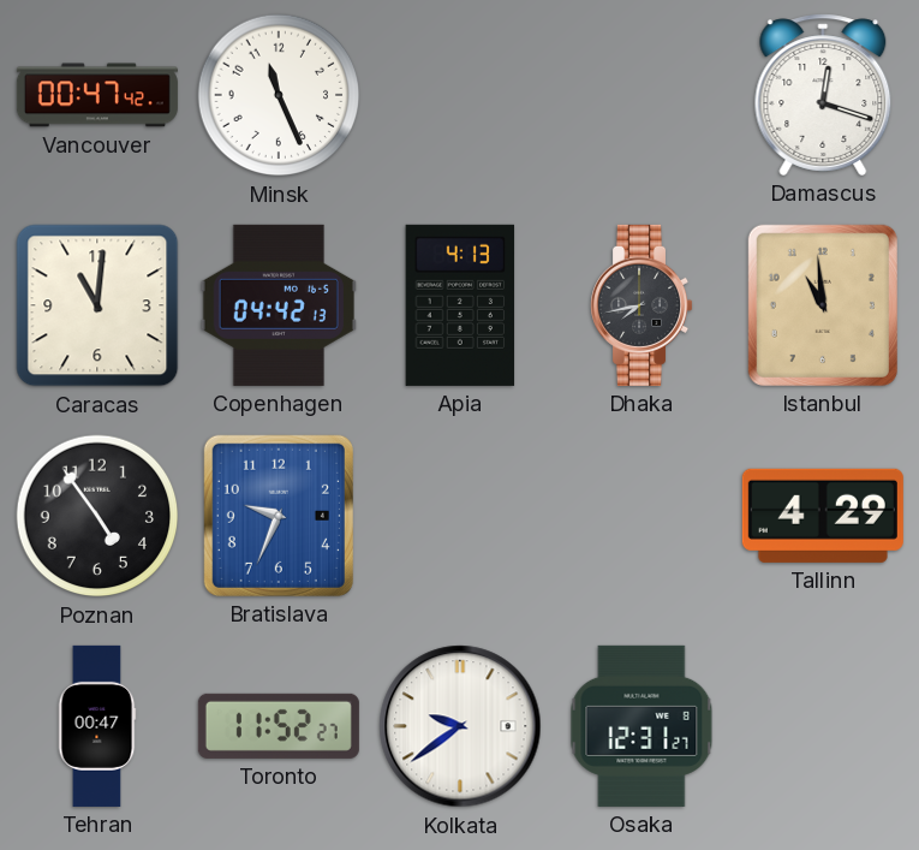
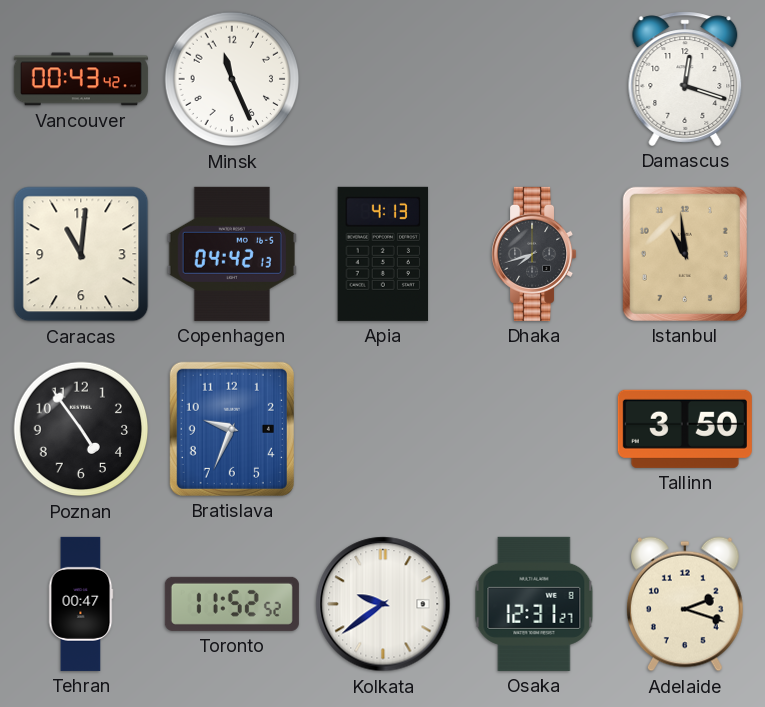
Vancouver: 00:47 -> 00:43 (81, 79)
Dhaka: 7:43 -> 7:42 (534, 254)
Tallinn: 4:29 -> 3:50 (685, 429)
Toronto: 11:52:27 -> 11:52:52 (232, 604)
Adelaide: none -> 2:18 (686, 604)
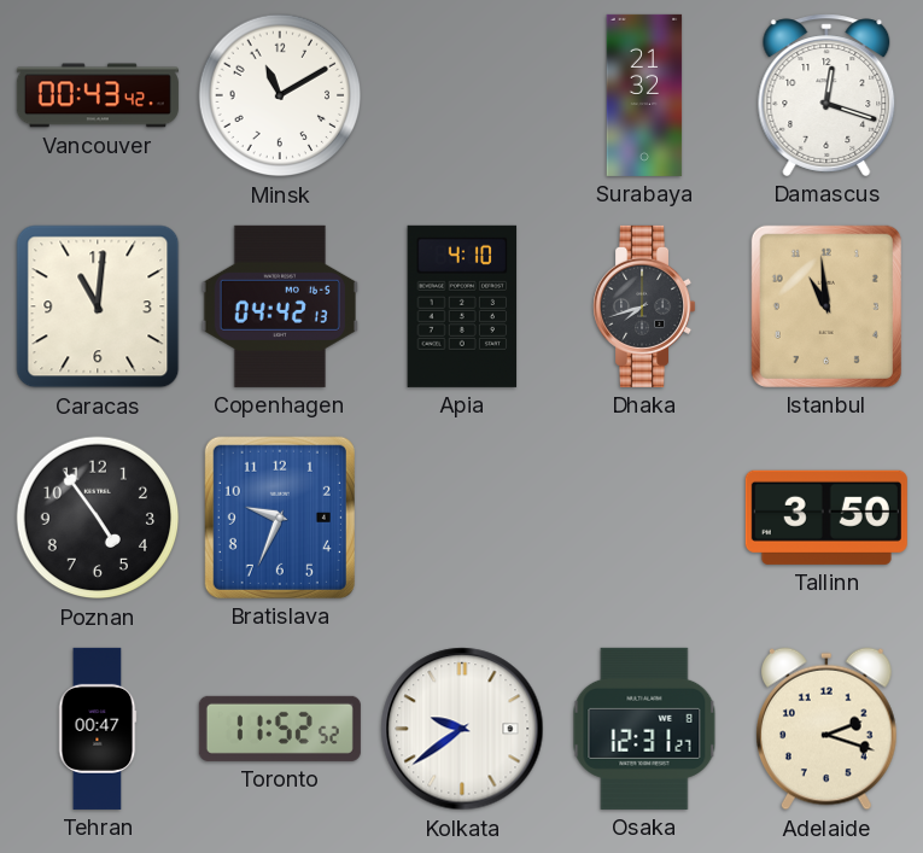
Minsk: 11:26 -> 11:10 (280, 95)
Surabaya: none -> 21:32 (644, 95)
Apia: 4:13 -> 4:10 (462, 306)
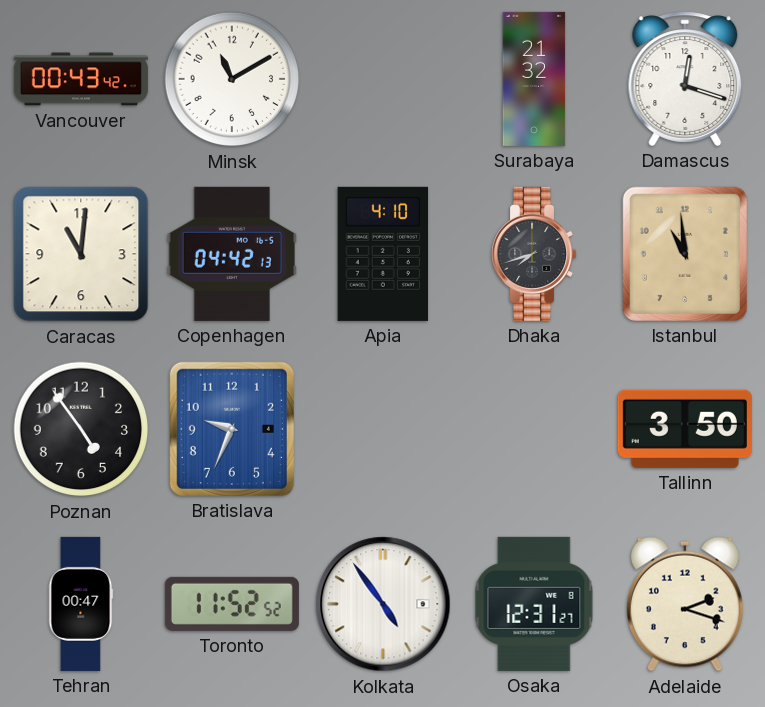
Kolkata: 9:39 -> 4:54 (383, 604)
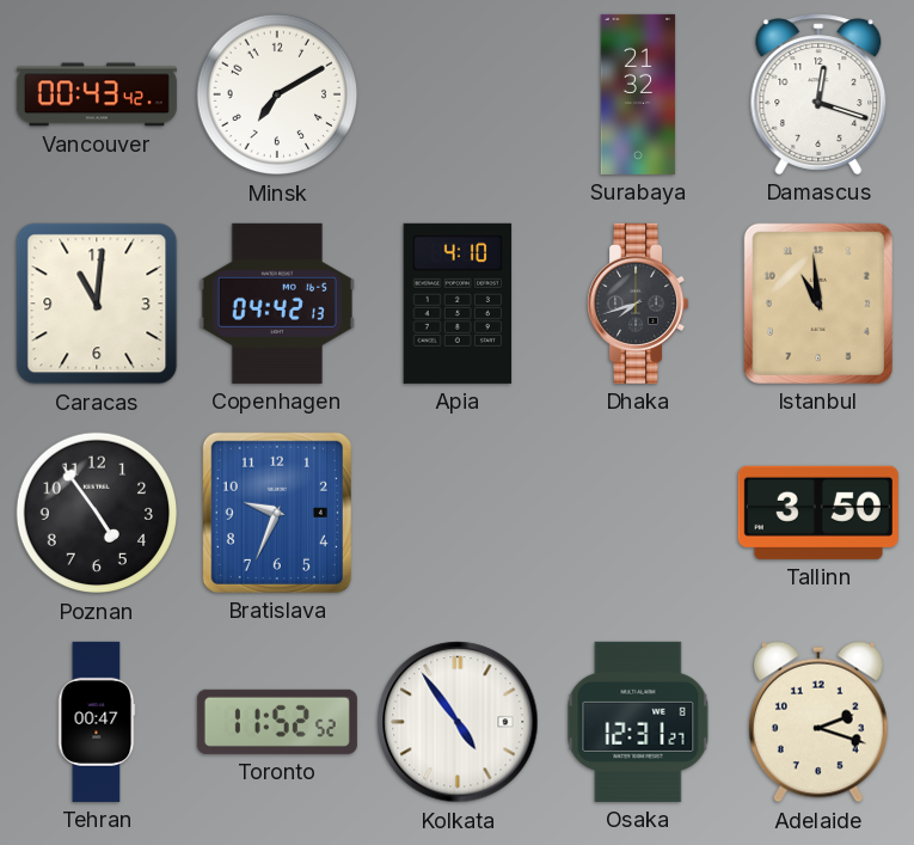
Minsk: 11:10 -> 7:10 (277, 94)
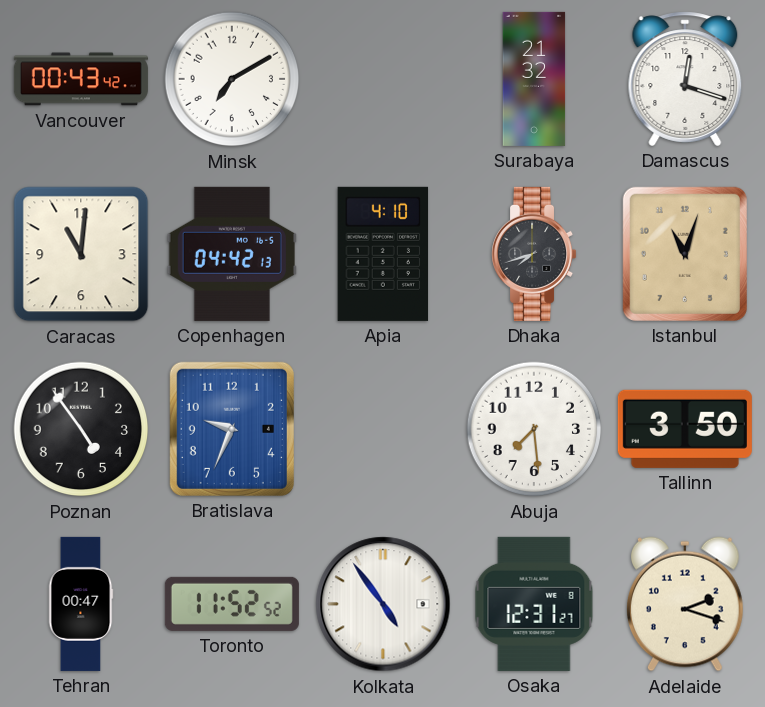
Istanbul: 10:59 -> 11:03 (685, 254)
Abuja: none -> 7:29 (534, 429)
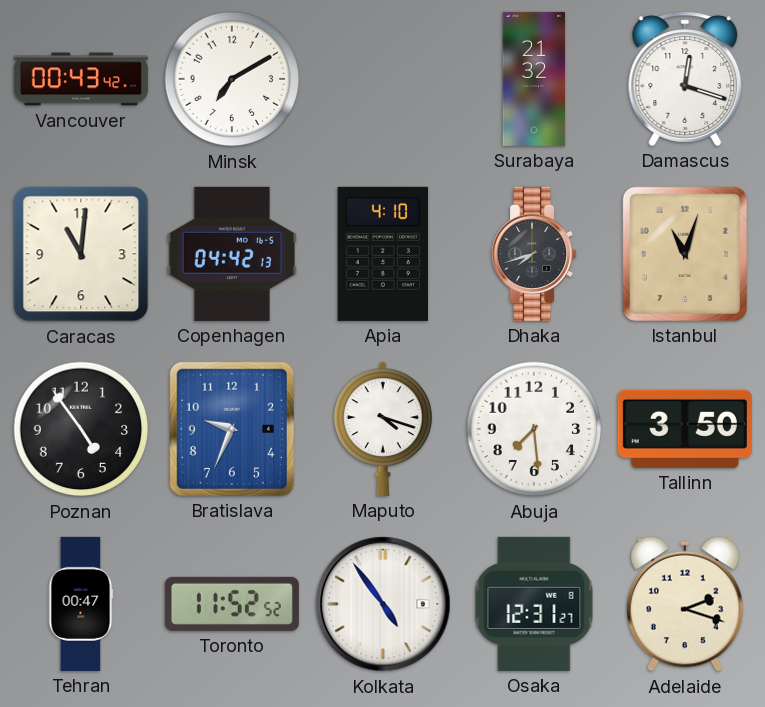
Maputo: none -> 4:18 (384, 429)
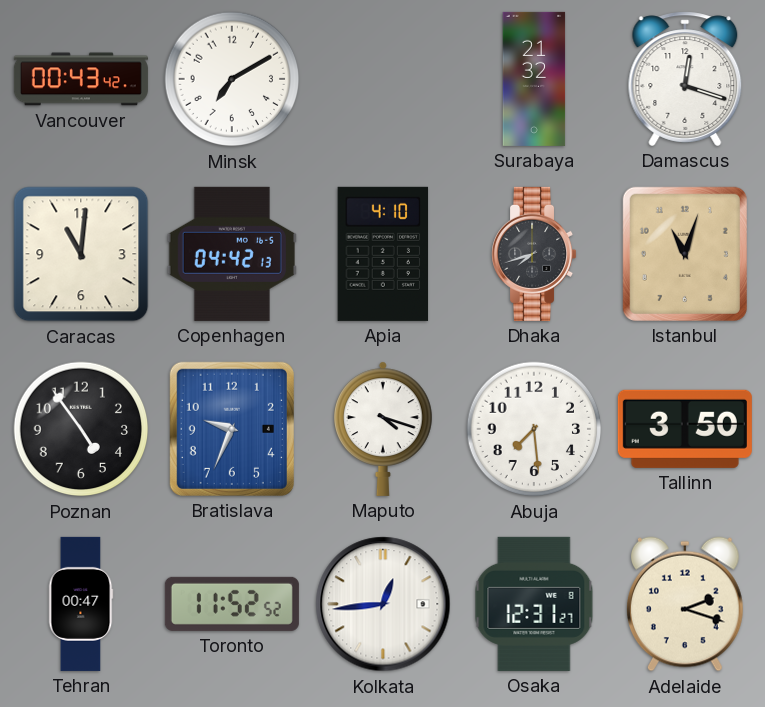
Kolkata: 4:54 -> 12:44 (383, 604)
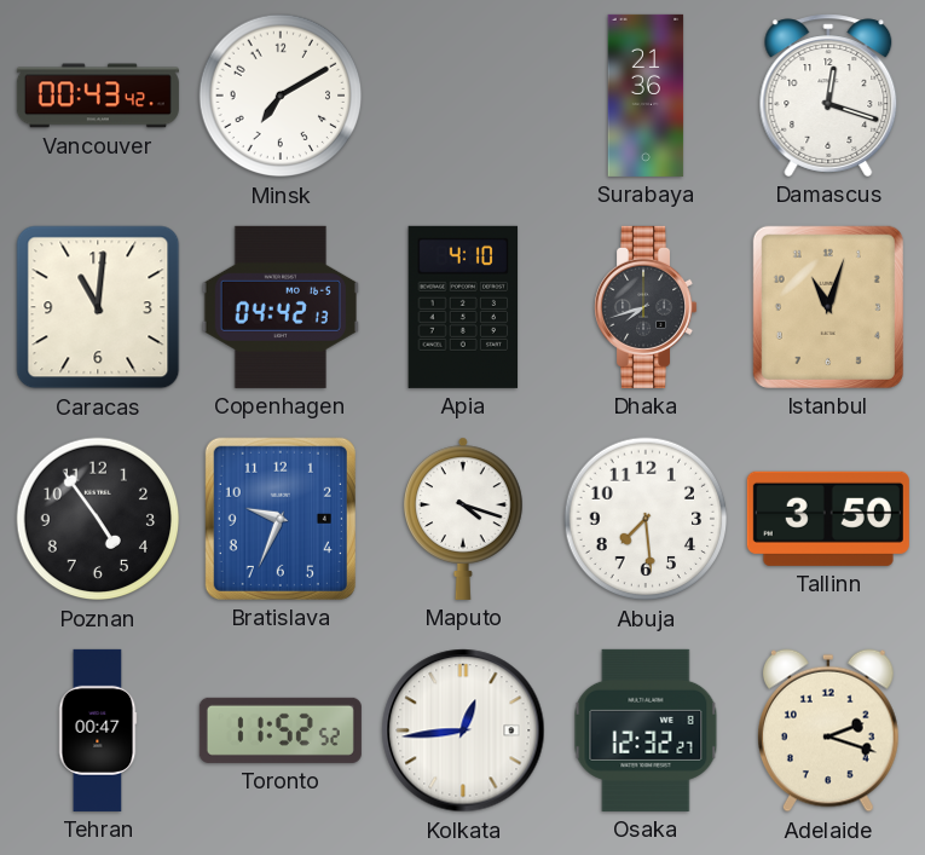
Surabaya: 21:32 -> 21:36 (646, 96)
Osaka: 12:31 -> 12:32 (646, 730)
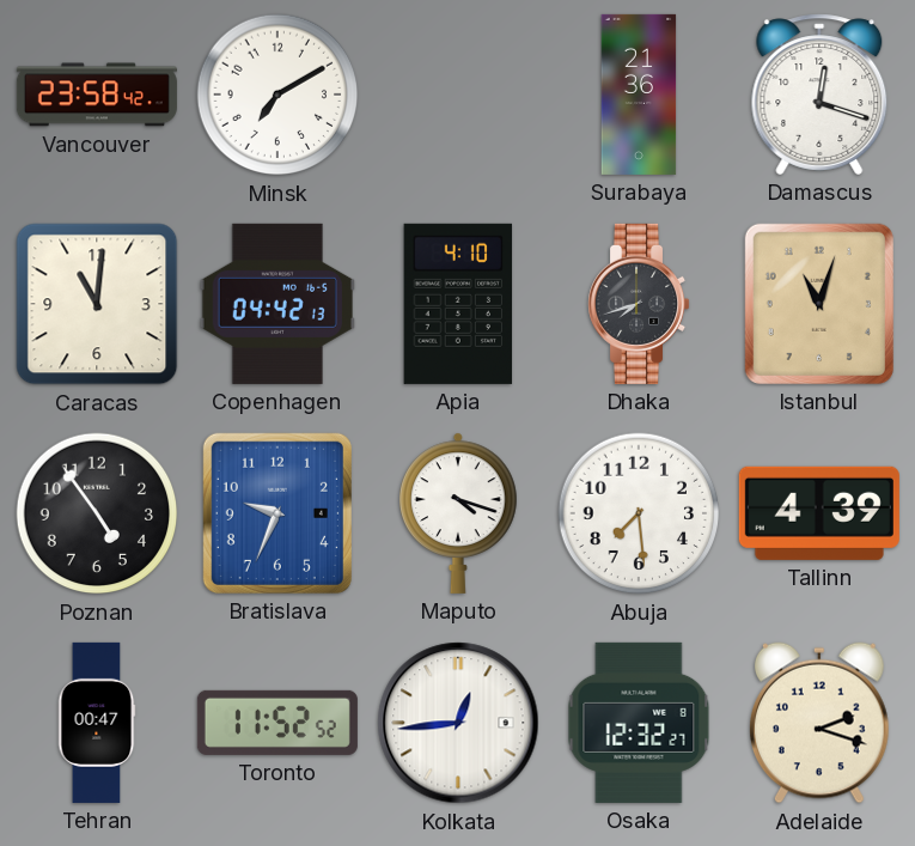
Vancouver: 00:43 -> 23:58 (97, 95)
Tallinn: 3:50 -> 4:39 (819, 513)
